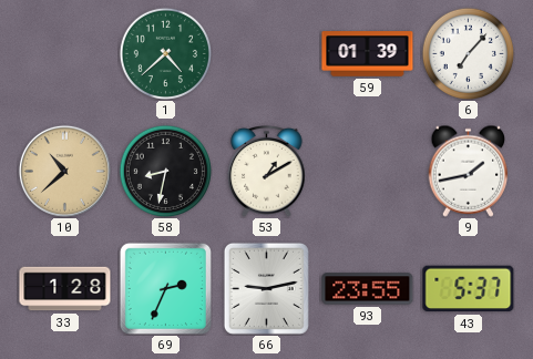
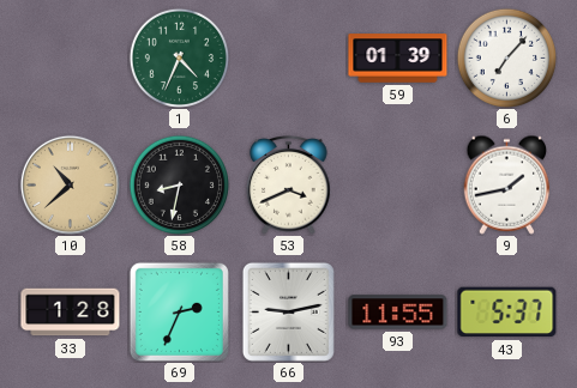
1: 4:38 -> 4:34 (179, 57)
53: 1:10 -> 3:41 (289, 186)
93: 23:55 -> 11:55 (398, 313)
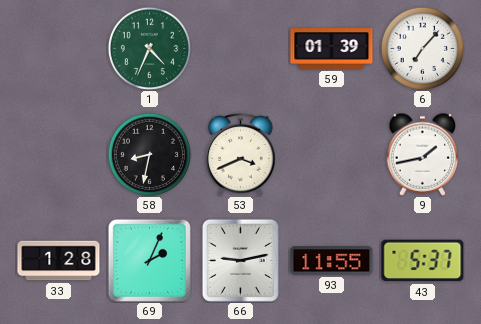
10: 10:38 -> none (70, 184)
69: 2:34 -> 2:04 (149, 260)
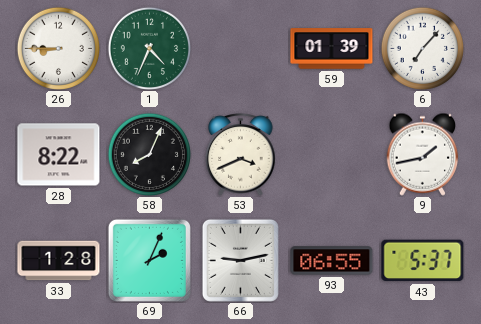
26: none -> 8:45 (58, 48)
28: none -> 8:22 (59, 155)
58: 8:32 -> 8:04 (149, 154)
93: 11:55 -> 06:55 (332, 261)
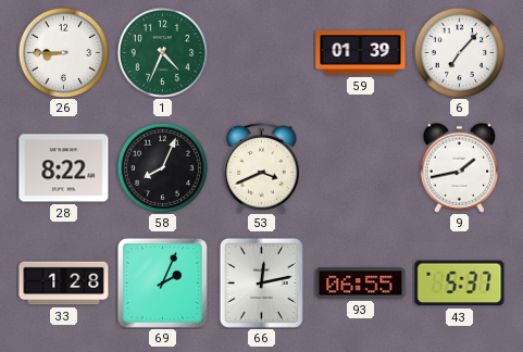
66: 9:13 -> 12:13 (261, 282)
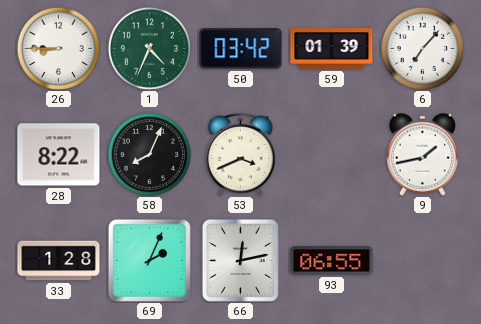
50: none -> 03:42 (241, 49)
43: 5:37 -> none (460, 284)
